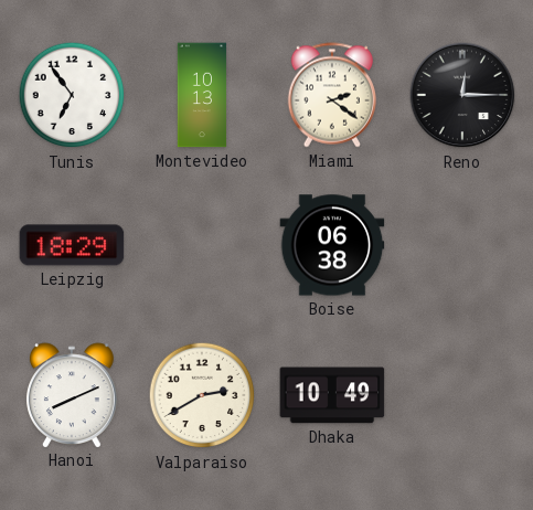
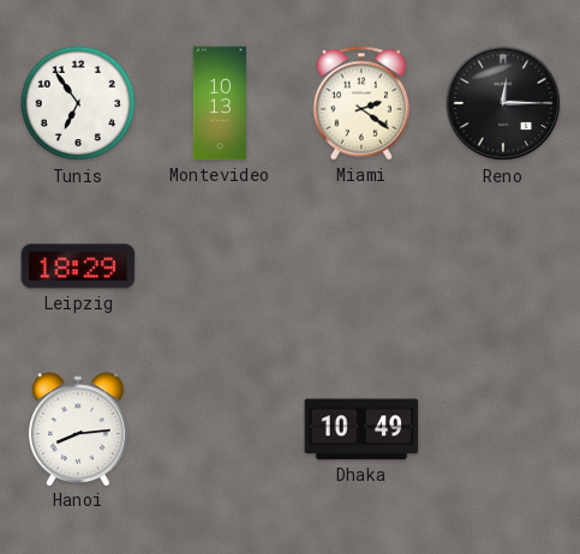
Boise: 06:38 -> none (332, 245)
Hanoi: 8:11 -> 8:14 (78, 429)
Valparaiso: 2:40 -> none (202, 395)
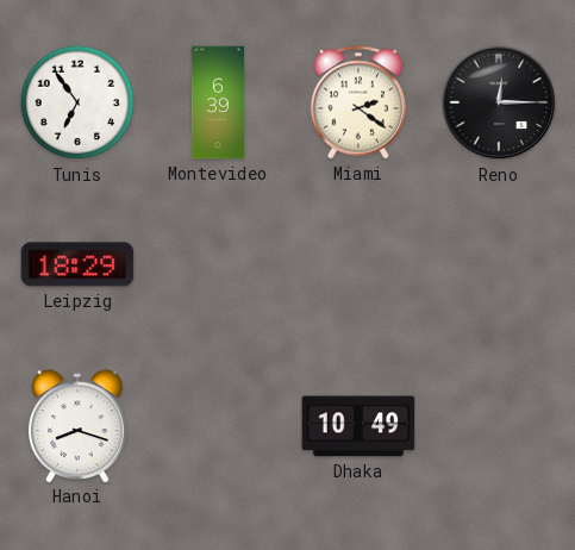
Montevideo: 10:13 -> 6:39 (218, 102)
Hanoi: 8:14 -> 8:18 (77, 426)
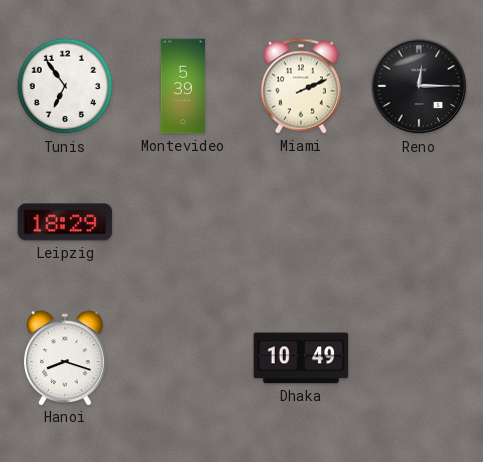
Montevideo: 6:39 -> 5:39 (183, 86)
Miami: 2:21 -> 2:11 (300, 86)
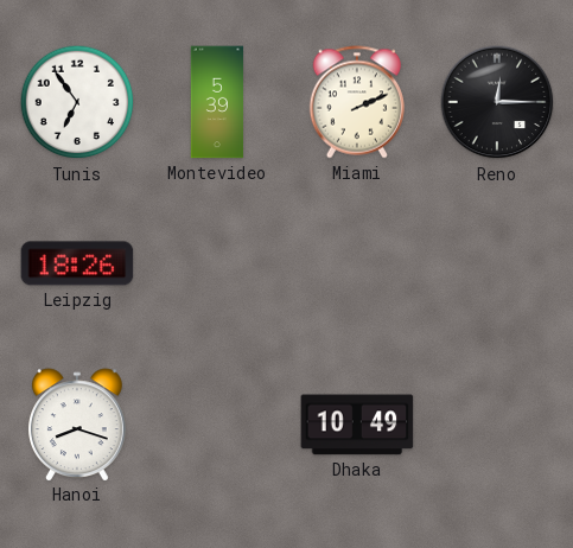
Leipzig: 18:29 -> 18:26 (77, 263)
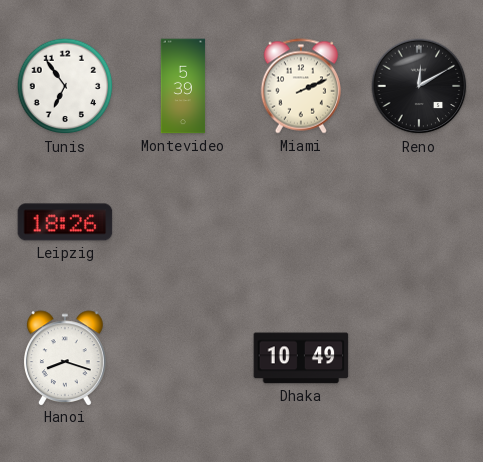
Reno: 12:15 -> 12:10 (419, 86)
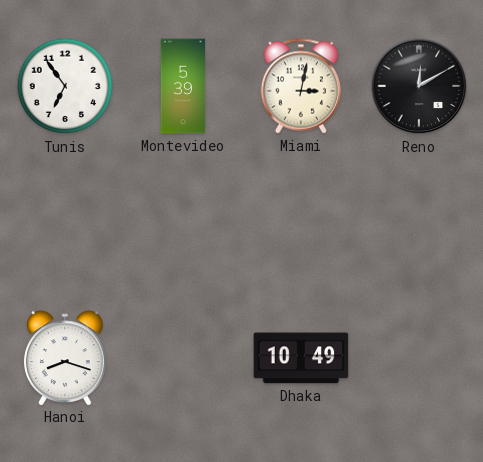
Miami: 2:11 -> 3:02 (300, 86)
Leipzig: 18:26 -> none (65, 222)
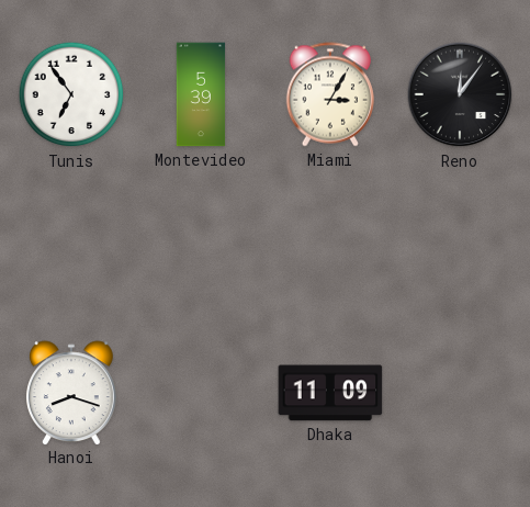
Miami: 3:02 -> 3:05 (329, 94)
Reno: 12:10 -> 12:06 (460, 94)
Dhaka: 10:49 -> 11:09 (330, 393)
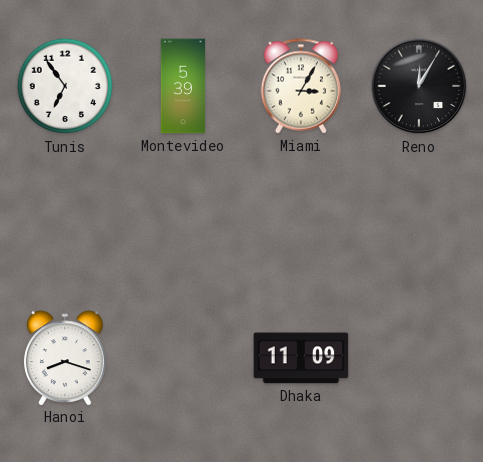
Reno: 12:06 -> 12:05 (419, 86)
